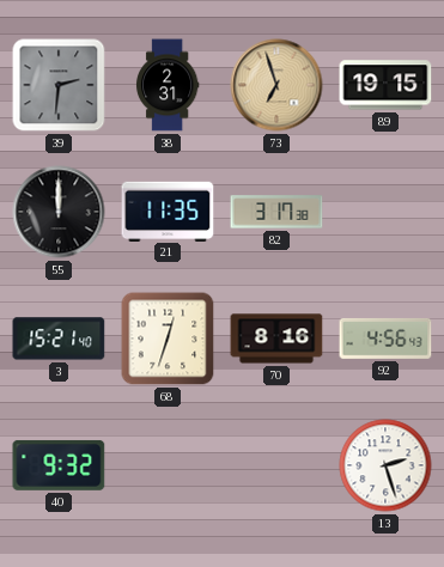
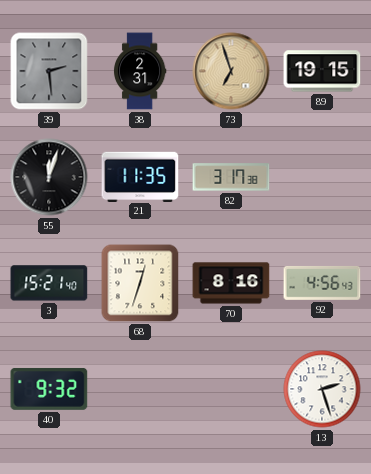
39: 2:31 -> 2:29 (49, 71)
55: 12:00 -> 12:03 (49, 177)
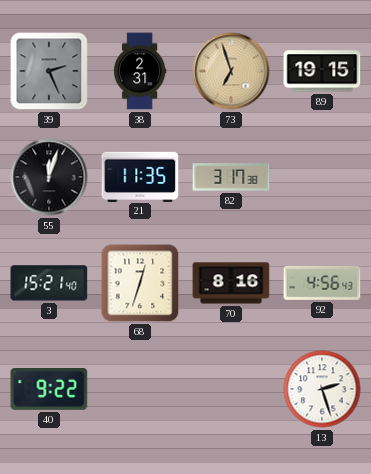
39: 2:29 -> 2:26 (49, 71)
40: 9:32 -> 9:22 (49, 389)
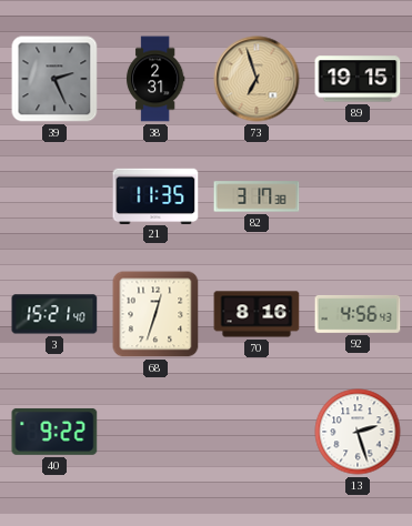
55: 12:03 -> none (49, 177)
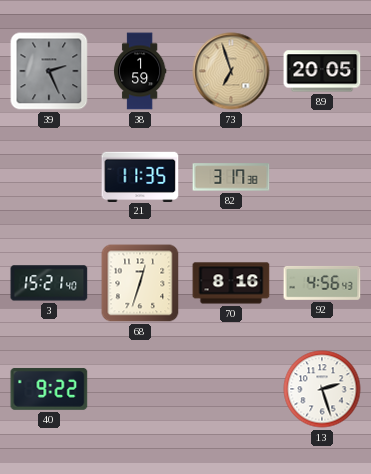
38: 2:31 -> 1:59 (140, 71)
89: 19:15 -> 20:05 (322, 71)
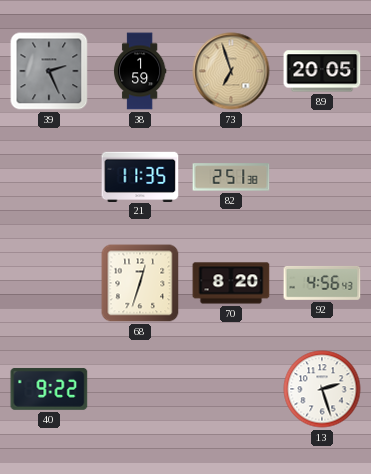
82: 3:17 -> 2:51 (231, 177)
3: 15:21 -> none (49, 283)
70: 8:16 -> 8:20 (231, 283)
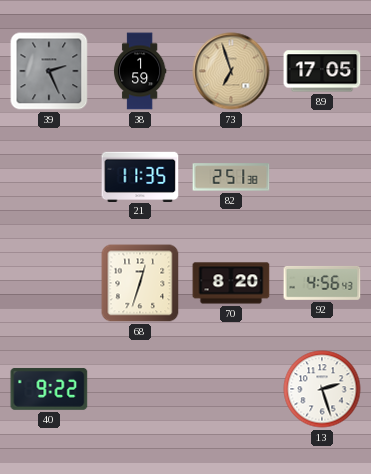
89: 20:05 -> 17:05 (322, 71)
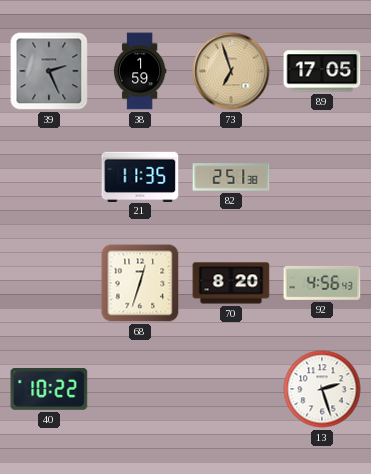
40: 9:22 -> 10:22 (49, 389)
